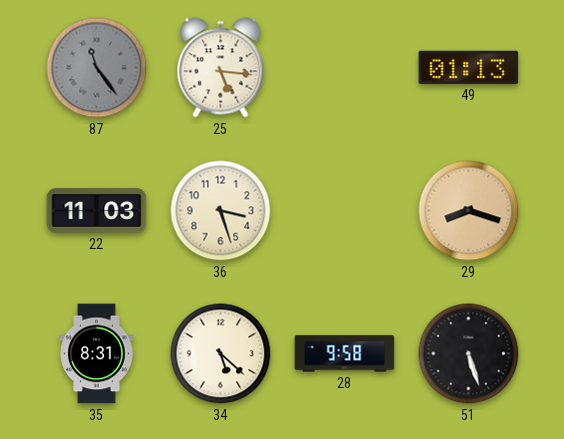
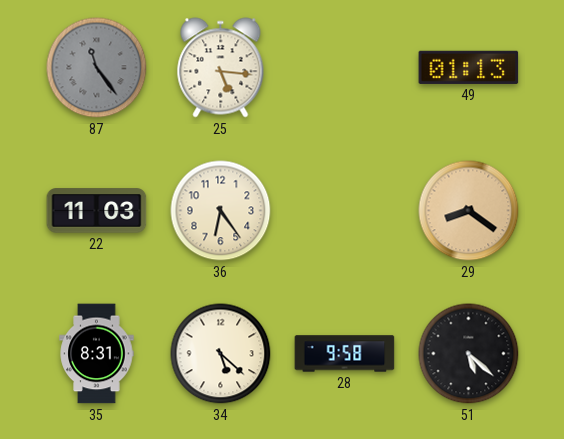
36: 3:27 -> 6:24 (221, 211)
29: 8:18 -> 8:21 (469, 211)
51: 5:27 -> 5:22 (469, 354)
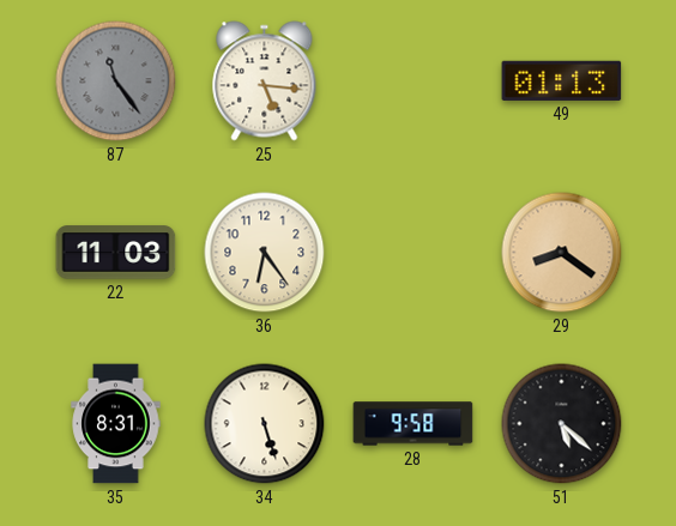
34: 5:22 -> 5:27 (265, 424)
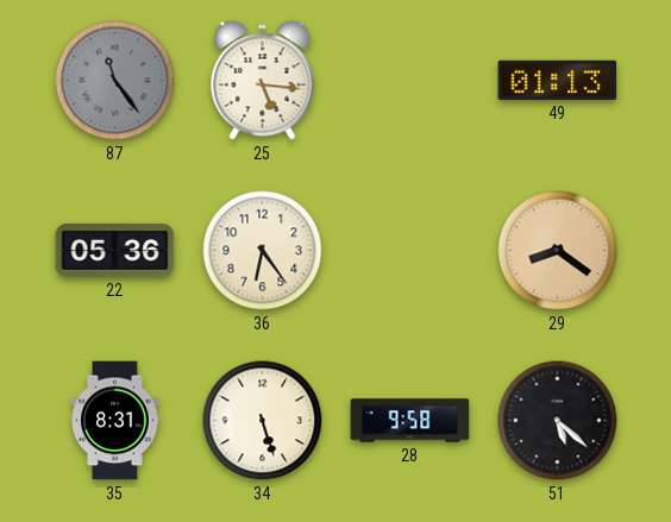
22: 11:03 -> 05:36 (115, 251)
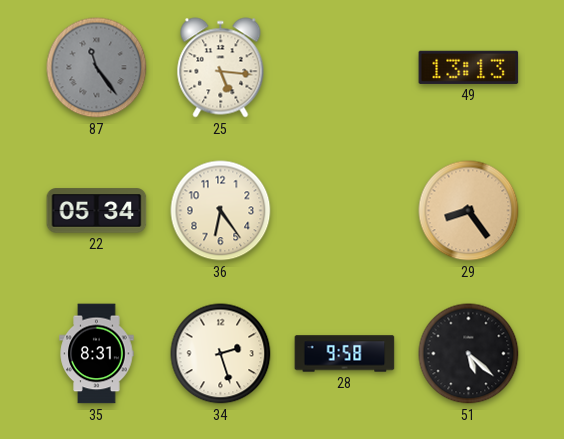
49: 01:13 -> 13:13 (469, 67)
22: 05:36 -> 05:34 (97, 211)
29: 8:21 -> 8:24 (469, 211)
34: 5:27 -> 2:27 (221, 354)
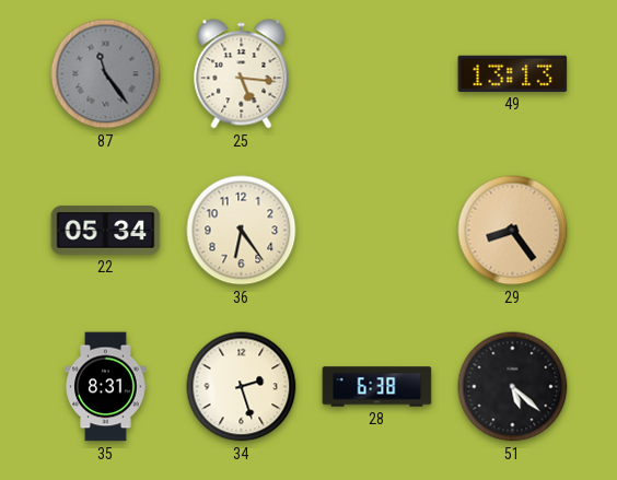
28: 9:58 -> 6:38 (377, 387)
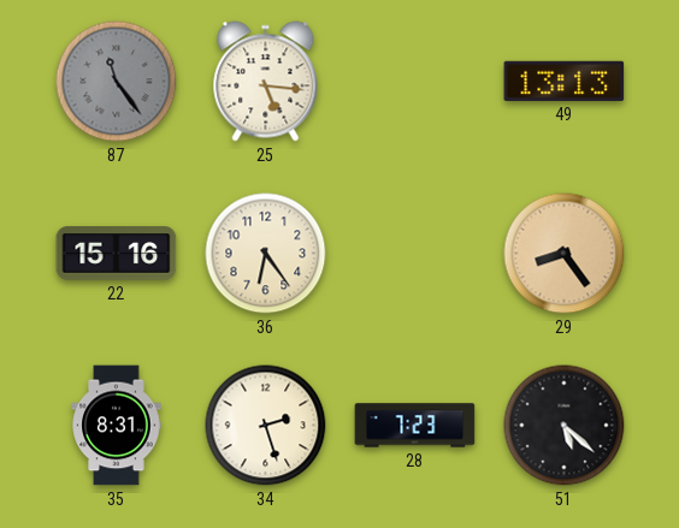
22: 05:34 -> 15:16 (117, 254)
28: 6:38 -> 7:23 (415, 426)
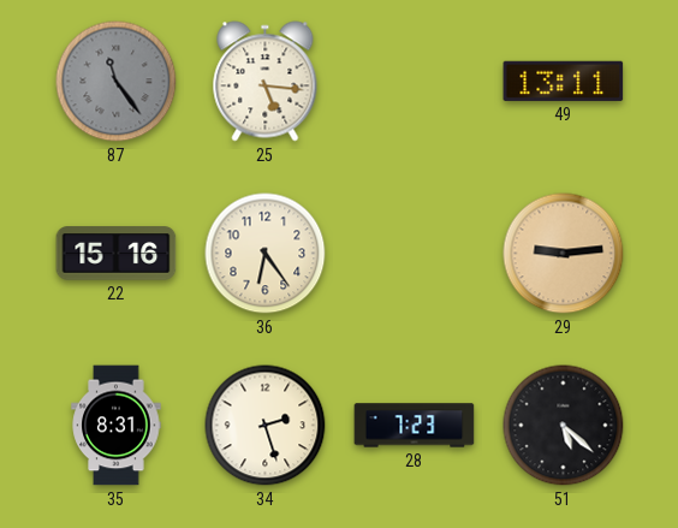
49: 13:13 -> 13:11 (564, 81)
29: 8:24 -> 9:14 (564, 254)
